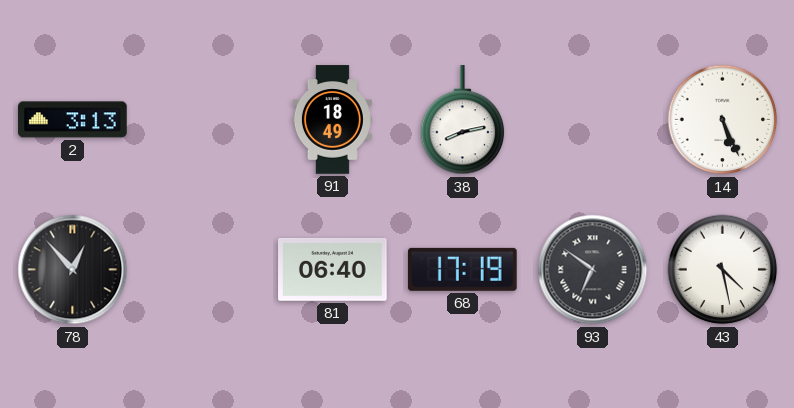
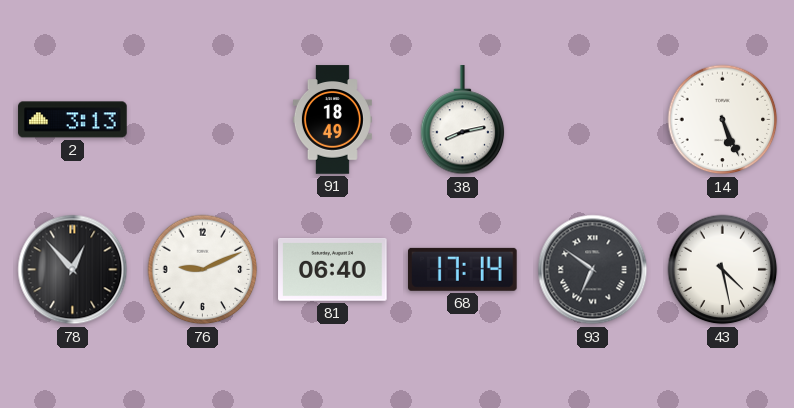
76: none -> 9:11 (203, 270)
68: 17:19 -> 17:14 (463, 269)
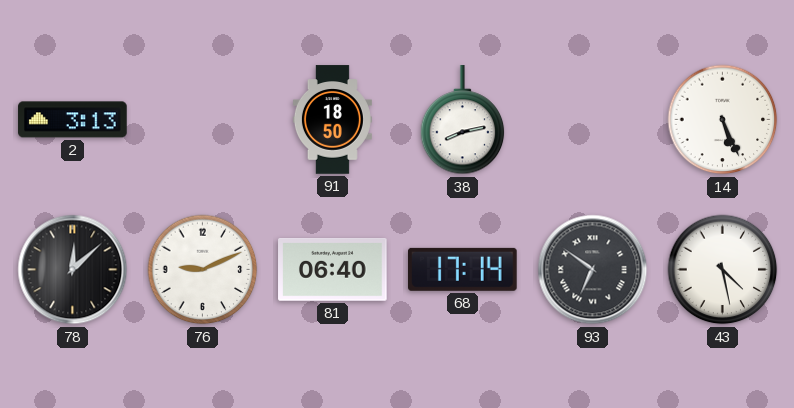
91: 18:49 -> 18:50 (332, 120)
78: 12:53 -> 12:08 (73, 270)
